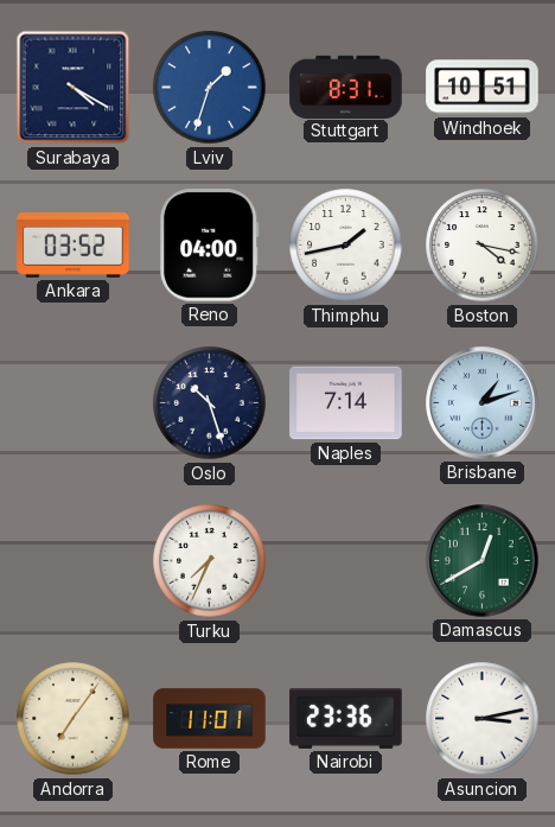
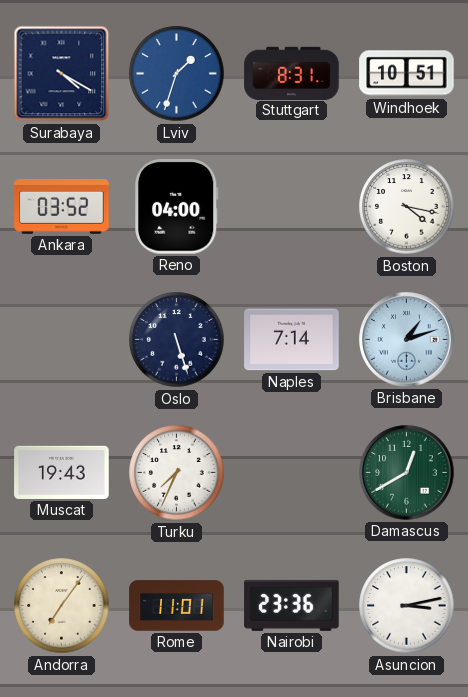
Thimphu: 1:43 -> none (346, 246)
Oslo: 10:27 -> 5:27 (177, 340)
Muscat: none -> 19:43 (62, 472)
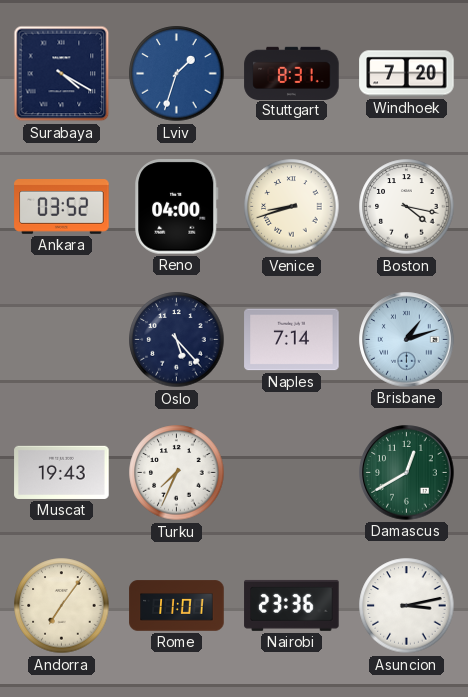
Windhoek: 10:51 -> 7:20 (407, 74)
Venice: none -> 8:42 (292, 207)
Oslo: 5:27 -> 5:23 (177, 340)
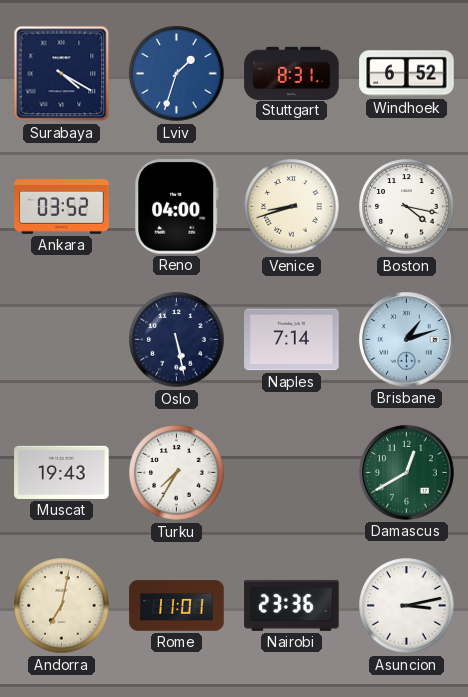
Windhoek: 7:20 -> 6:52 (407, 74)
Oslo: 5:23 -> 5:28 (177, 340)
Turku: 7:34 -> 7:35 (177, 473)
Andorra: 7:06 -> 7:02 (62, 606)
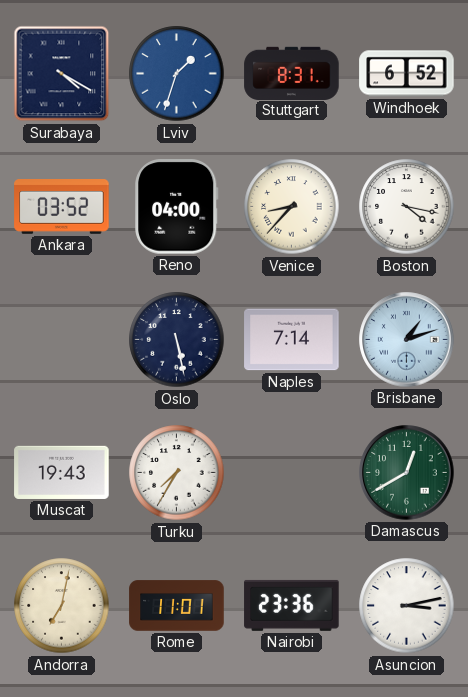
Venice: 8:42 -> 8:37 (292, 207)
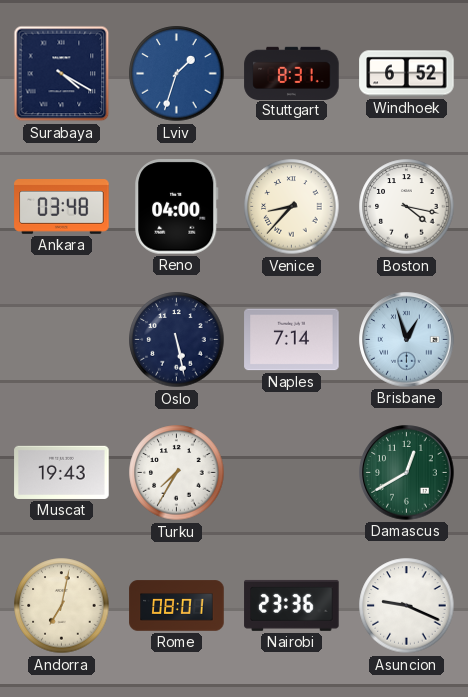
Ankara: 03:52 -> 03:48 (62, 207)
Brisbane: 1:12 -> 12:57 (407, 340)
Rome: 11:01 -> 08:01 (177, 606)
Asuncion: 3:13 -> 9:19 (407, 606)
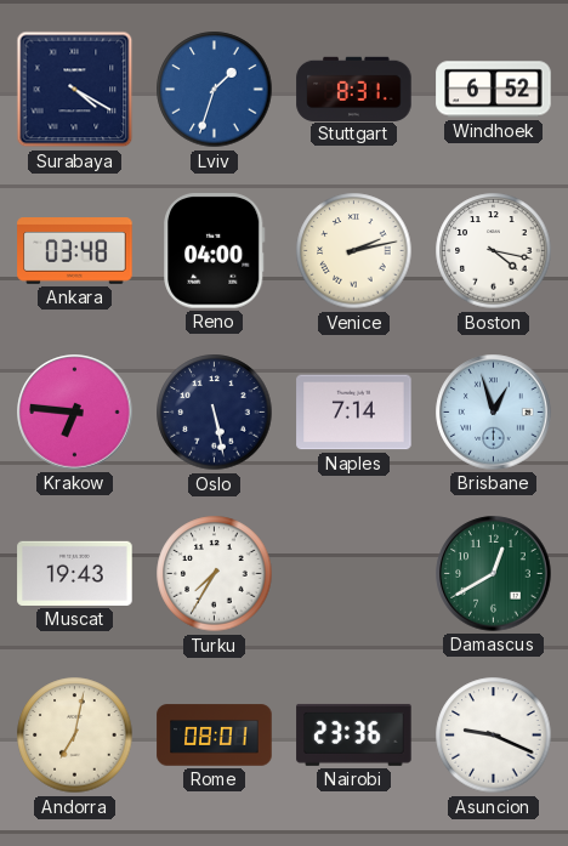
Venice: 8:37 -> 2:13 (354, 251)
Krakow: none -> 6:46 (75, 413)
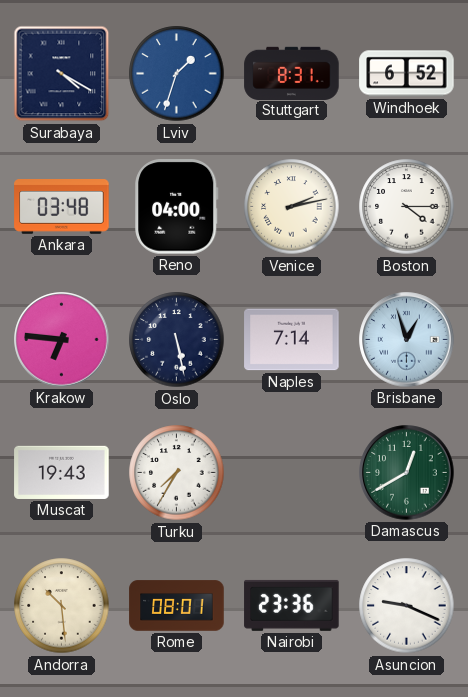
Boston: 4:17 -> 4:15 (407, 207)
Andorra: 7:02 -> 10:29 (62, 606)
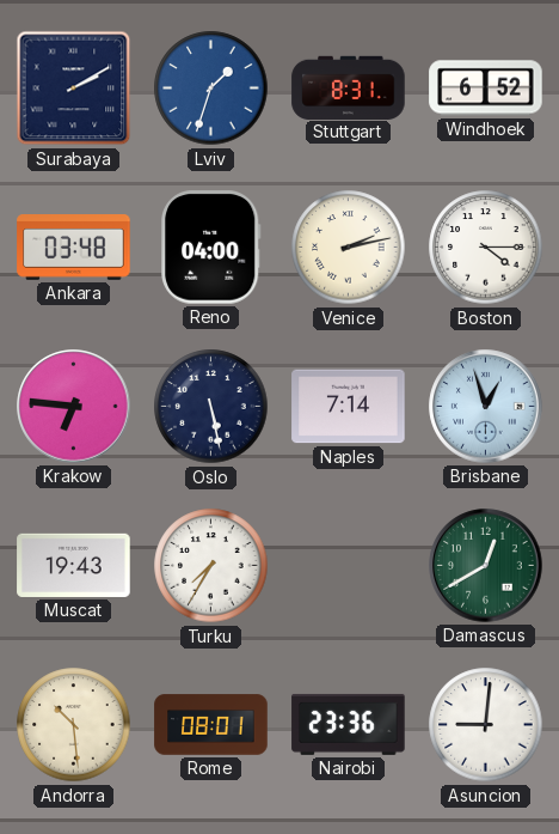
Surabaya: 4:20 -> 2:10 (74, 89)
Asuncion: 9:19 -> 9:01 (486, 725)
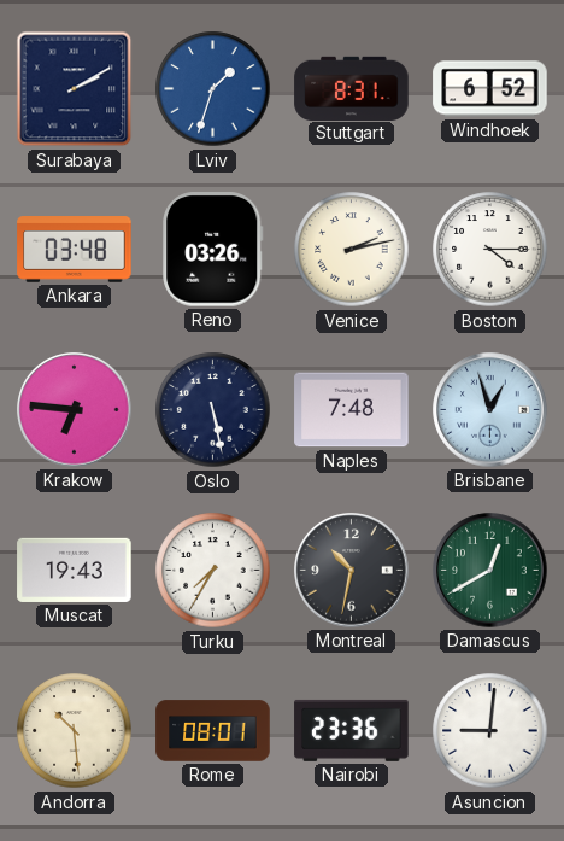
Reno: 04:00 -> 03:26 (213, 250)
Naples: 7:14 -> 7:48 (352, 410)
Montreal: none -> 10:32 (352, 571)
